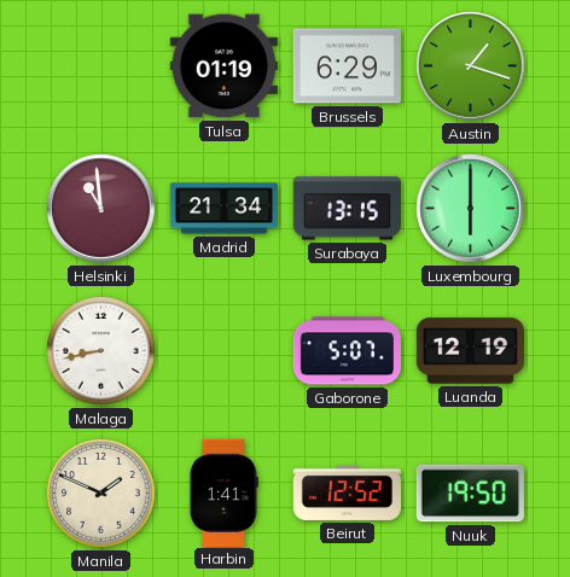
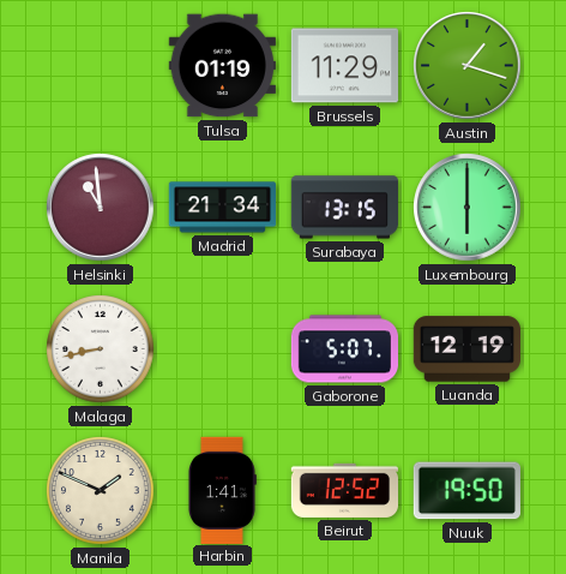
Brussels: 6:29 -> 11:29 (344, 66)
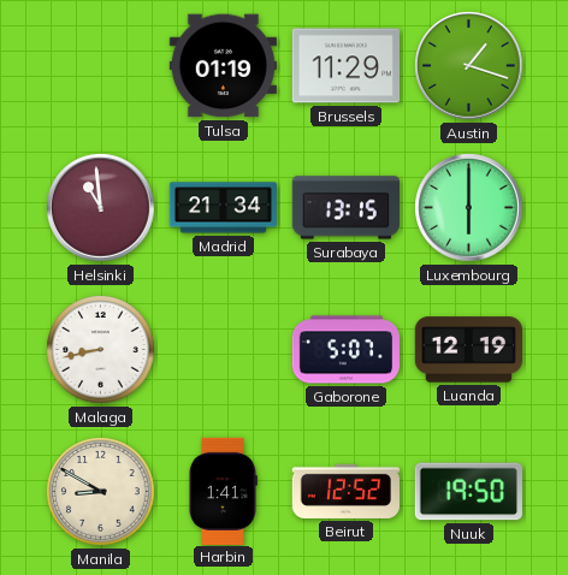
Manila: 1:49 -> 8:50 (101, 492)
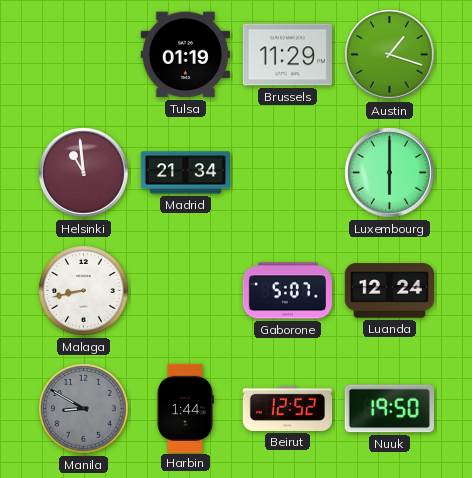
Surabaya: 13:15 -> none (345, 208)
Luanda: 12:19 -> 12:24 (389, 291)
Manila dial: cream -> grey (84, 409)
Harbin: 1:41 -> 1:44 (186, 408)
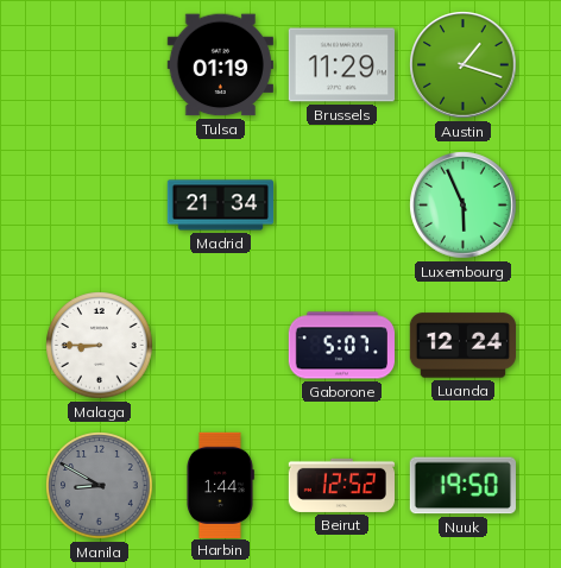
Helsinki: 10:59 -> none (84, 173)
Luxembourg: 6:00 -> 5:56 (464, 206)
Malaga: 8:43 -> 8:45 (100, 346)
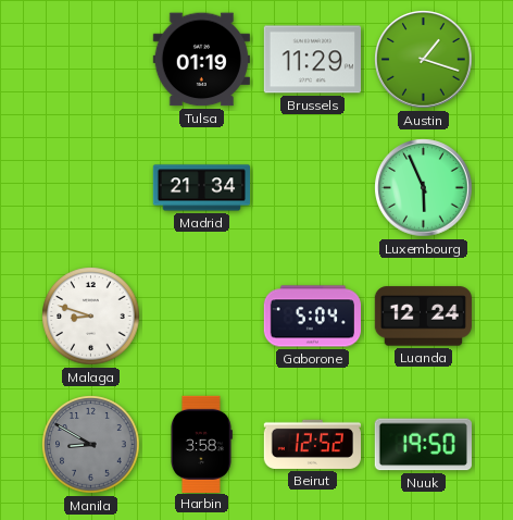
Malaga: 8:45 -> 8:48 (91, 317)
Gaborone: 5:07 -> 5:04 (312, 317)
Harbin: 1:44 -> 3:58 (202, 444)
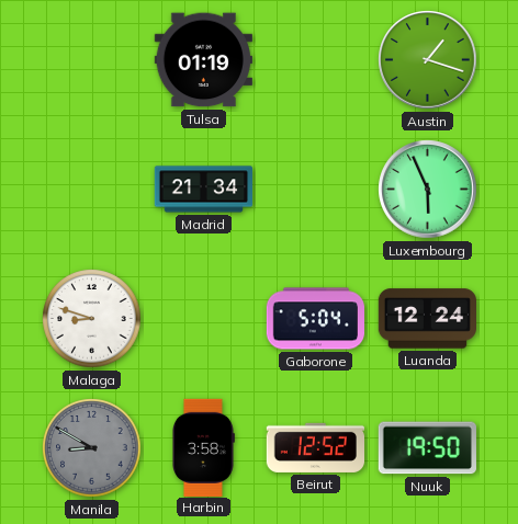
Brussels: 11:29 -> none (312, 60)
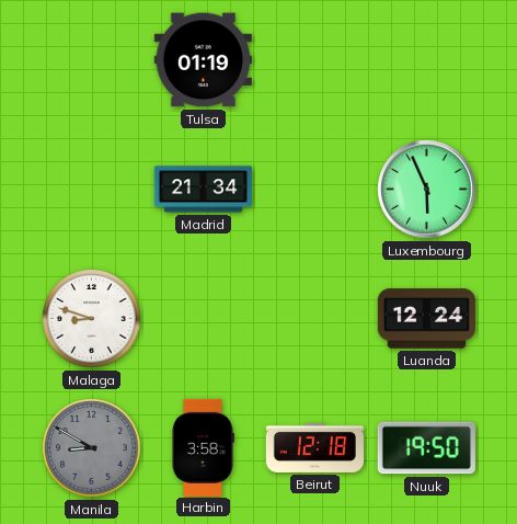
Austin: 1:18 -> none (428, 60)
Gaborone: 5:04 -> none (315, 319)
Beirut: 12:52 -> 12:18 (314, 447)
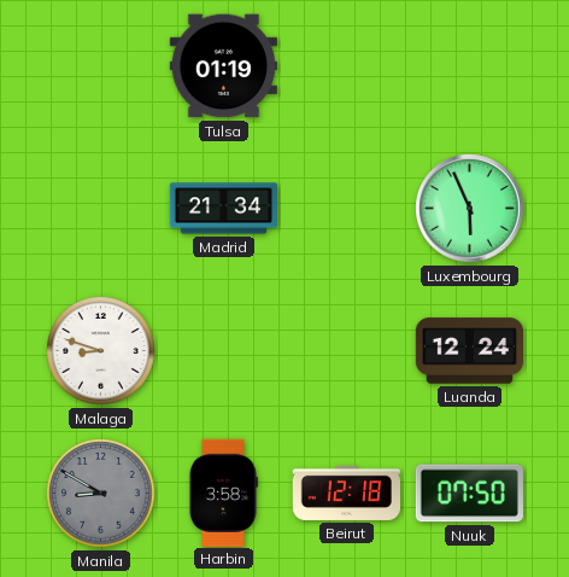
Nuuk: 19:50 -> 07:50 (469, 494)
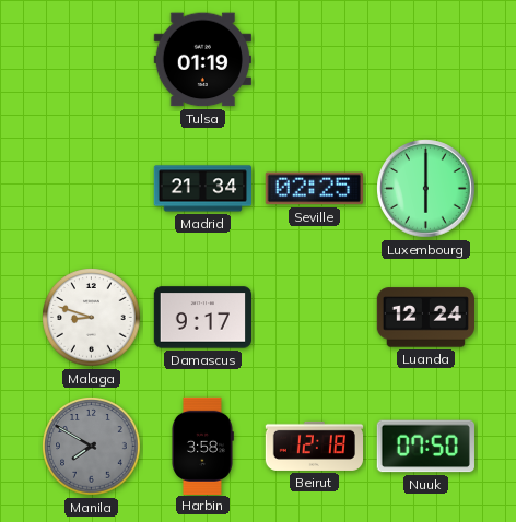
Seville: none -> 02:25 (314, 189)
Luxembourg: 5:56 -> 6:00 (426, 189)
Damascus: none -> 9:17 (202, 318)
Manila: 8:50 -> 7:50 (92, 447)
